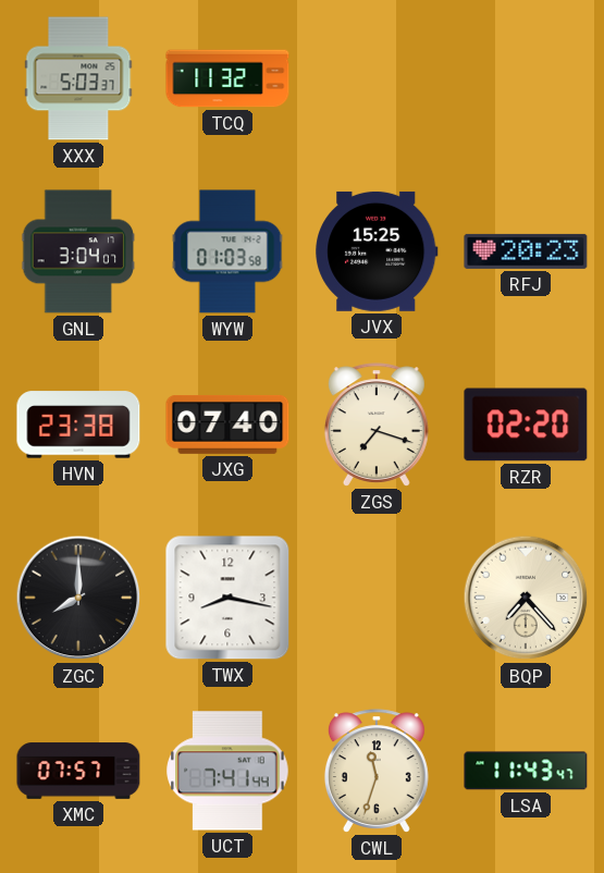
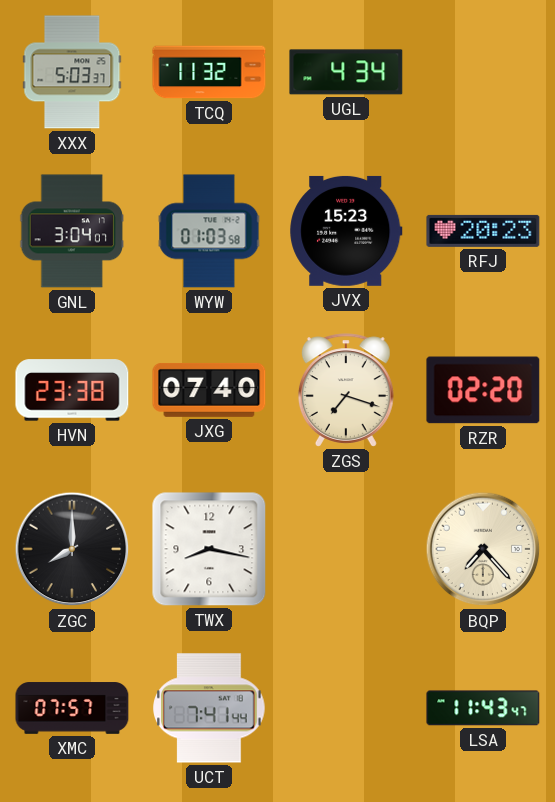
UGL: none -> 4:34 (346, 72)
JVX: 15:25 -> 15:23 (346, 231)
CWL: 11:33 -> none (377, 771)
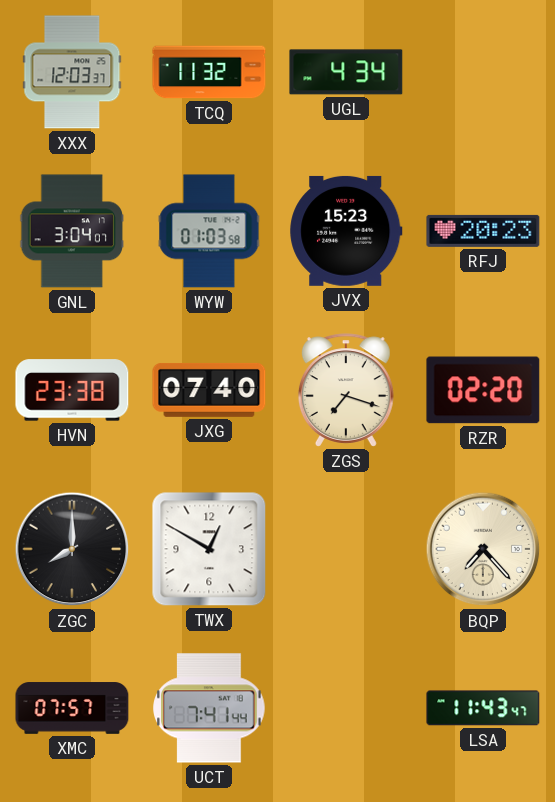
XXX: 5:03 -> 12:03 (72, 72)
TWX: 8:17 -> 12:50 (209, 549)
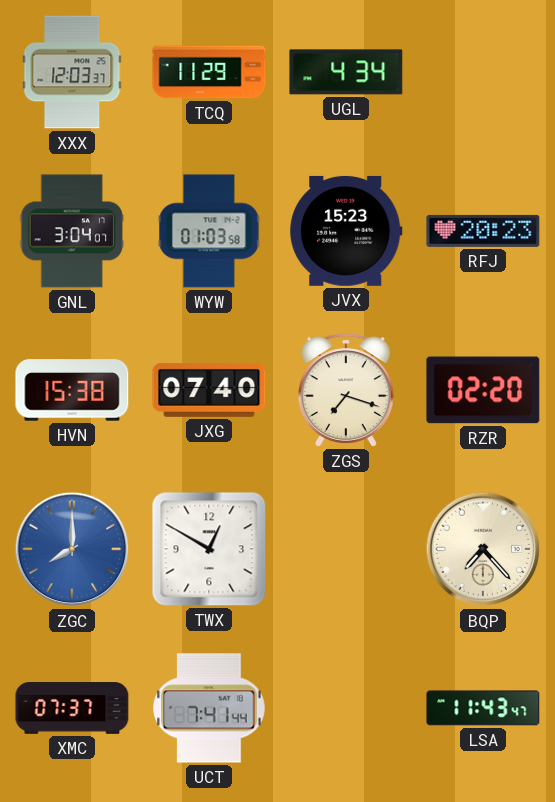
TCQ: 11:32 -> 11:29 (209, 72)
HVN: 23:38 -> 15:38 (72, 390)
ZGC dial: black -> blue (72, 549)
XMC: 07:57 -> 07:37 (72, 708)
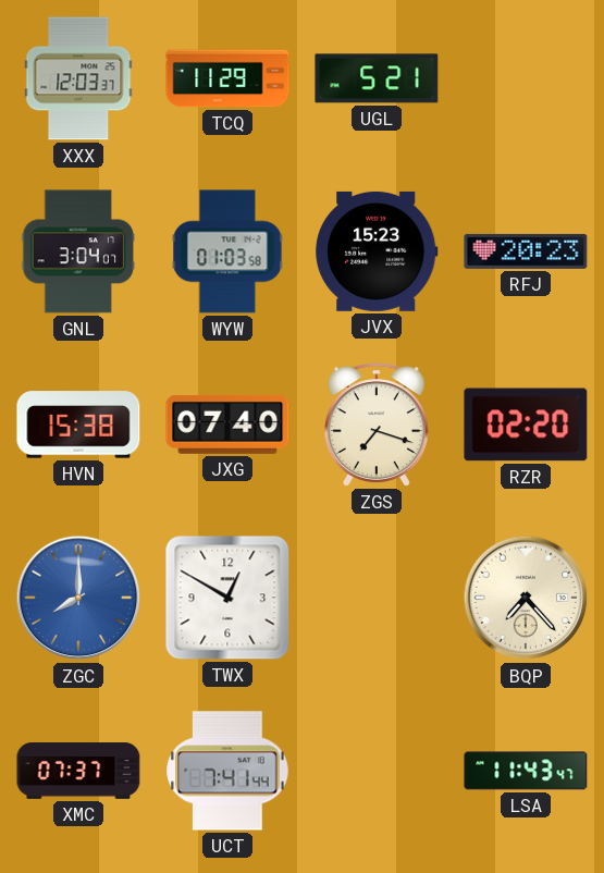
UGL: 4:34 -> 5:21 (377, 78)
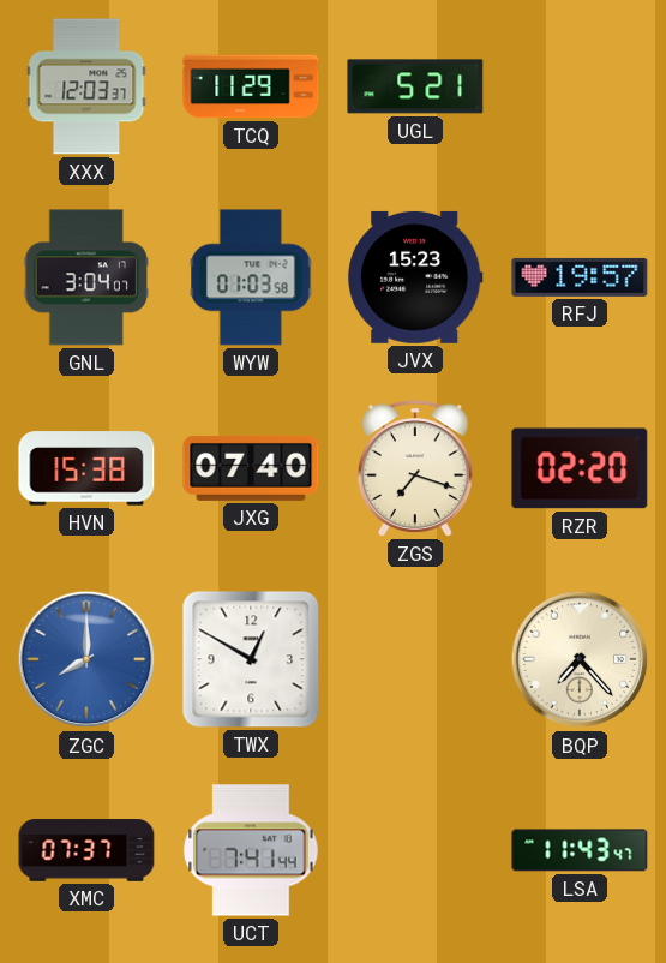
RFJ: 20:23 -> 19:57 (580, 277)
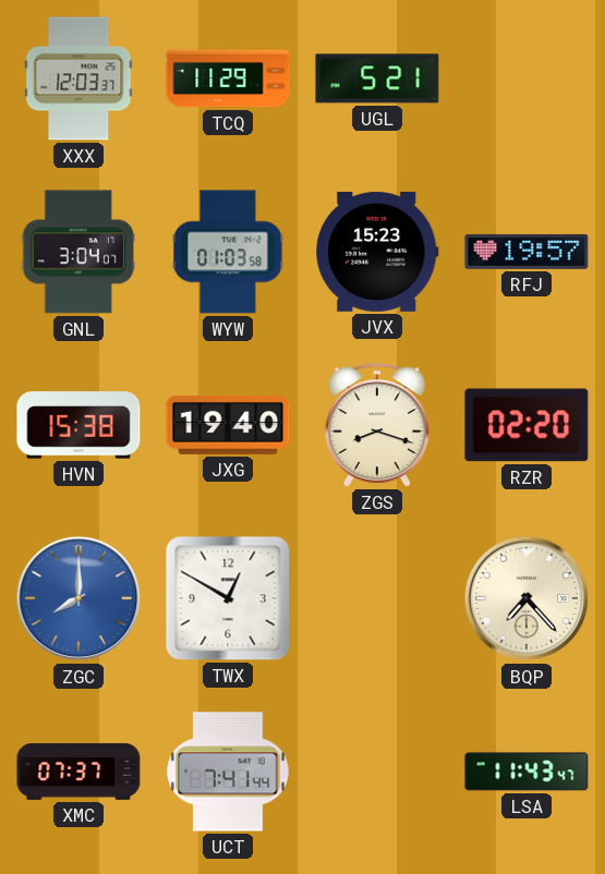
JXG: 07:40 -> 19:40 (228, 425)
ZGS: 7:18 -> 8:18 (377, 425)
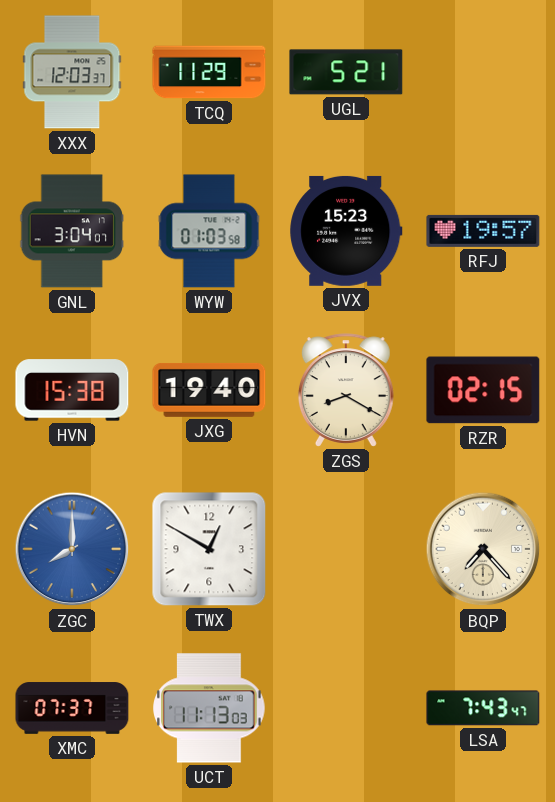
ZGS: 8:18 -> 8:20 (346, 390)
RZR: 02:20 -> 02:15 (483, 390)
UCT: 7:41 -> 11:13 (209, 708)
LSA: 11:43 -> 7:43 (483, 708)
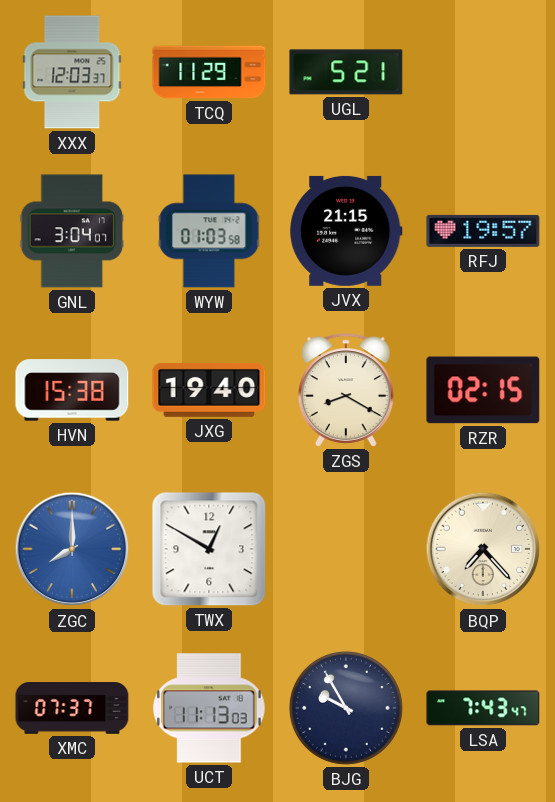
JVX: 15:23 -> 21:15 (346, 231)
BJG: none -> 9:55 (346, 708)
